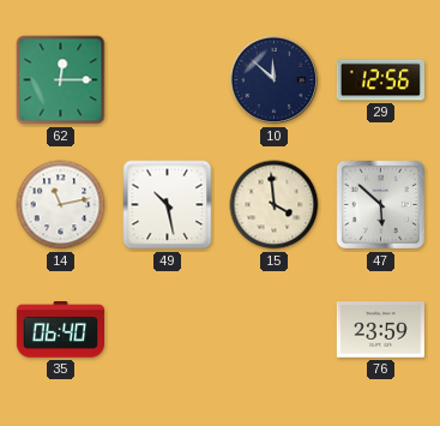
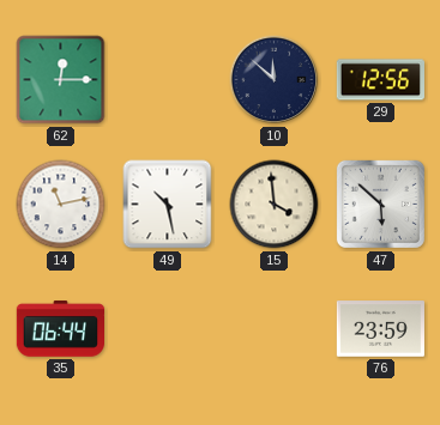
35: 06:40 -> 06:44 (60, 329)
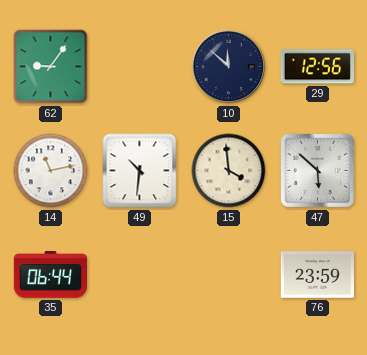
62: 12:15 -> 9:06 (51, 67)
49: 10:28 -> 10:31 (140, 171)
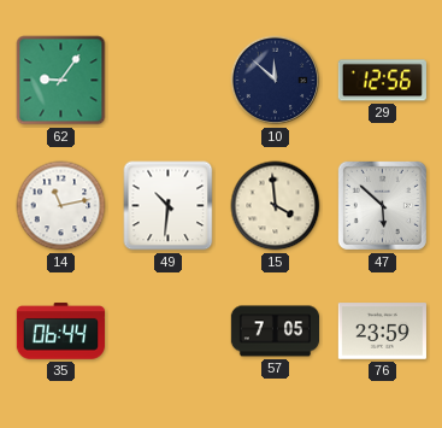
57: none -> 7:05 (275, 332)
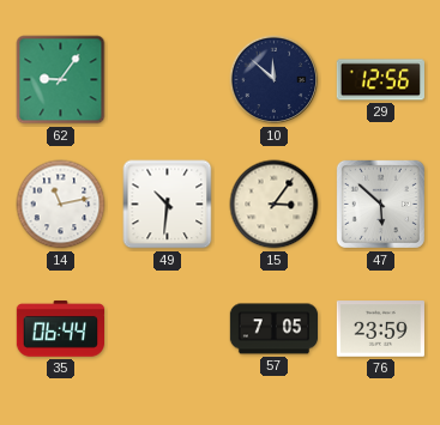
15: 3:59 -> 3:06 (275, 205)
